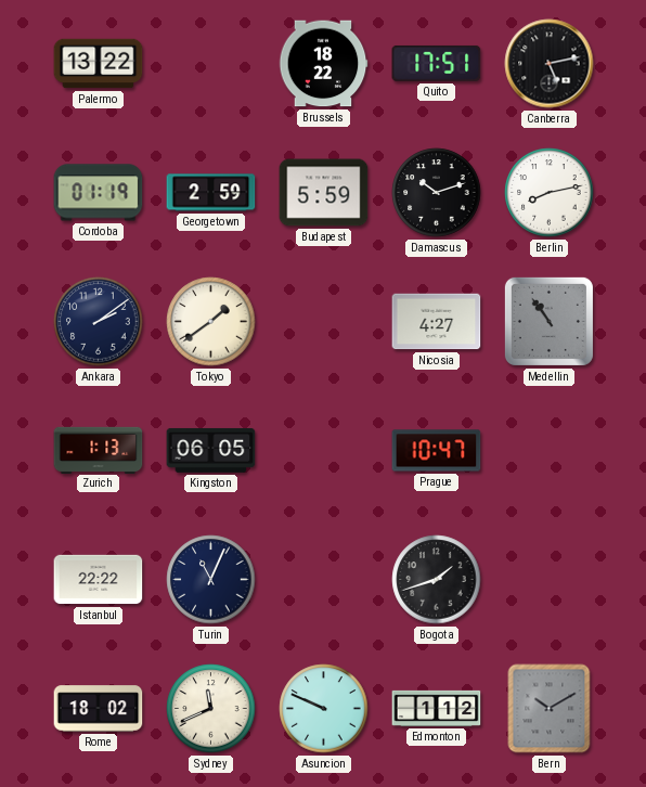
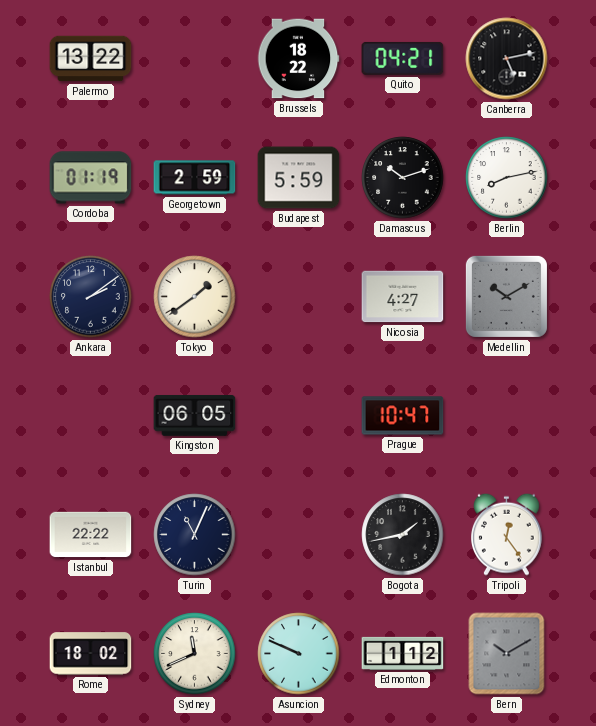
Quito: 17:51 -> 04:21 (403, 58)
Medellin: 10:54 -> 10:10 (506, 296)
Zurich: 1:13 -> none (99, 450)
Bogota: 1:42 -> 1:43 (403, 535)
Tripoli: none -> 12:24 (507, 534)
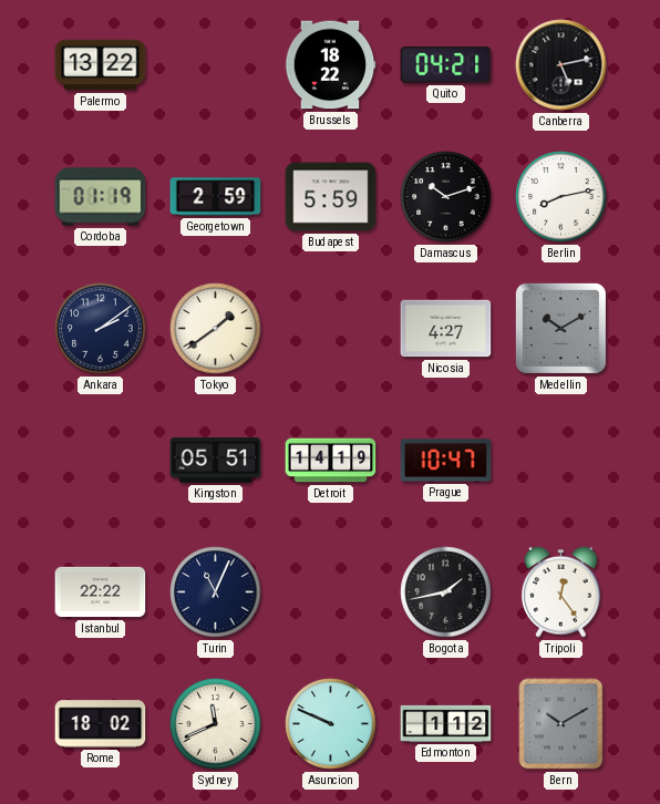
Kingston: 06:05 -> 05:51 (216, 460)
Detroit: none -> 14:19 (331, 461)
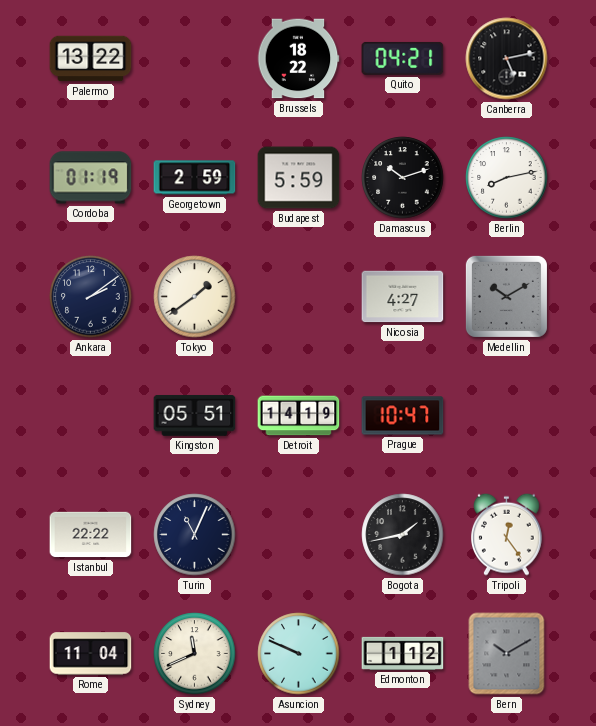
Rome: 18:02 -> 11:04 (91, 654)
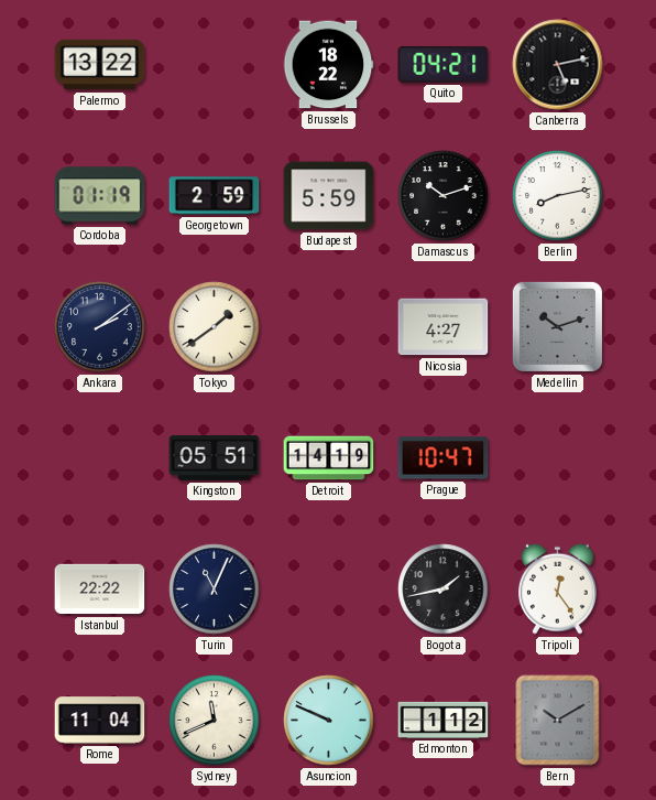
Medellin: 10:10 -> 10:12 (557, 326)
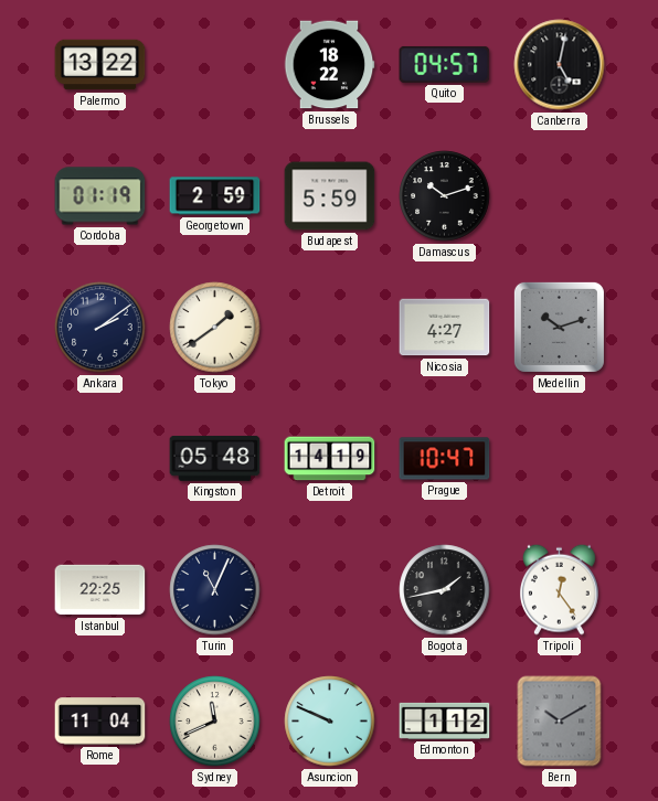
Quito: 04:21 -> 04:57 (445, 64)
Canberra: 5:13 -> 5:02 (560, 65)
Berlin: 8:13 -> none (558, 196)
Kingston: 05:51 -> 05:48 (215, 458)
Istanbul: 22:22 -> 22:25 (100, 590)
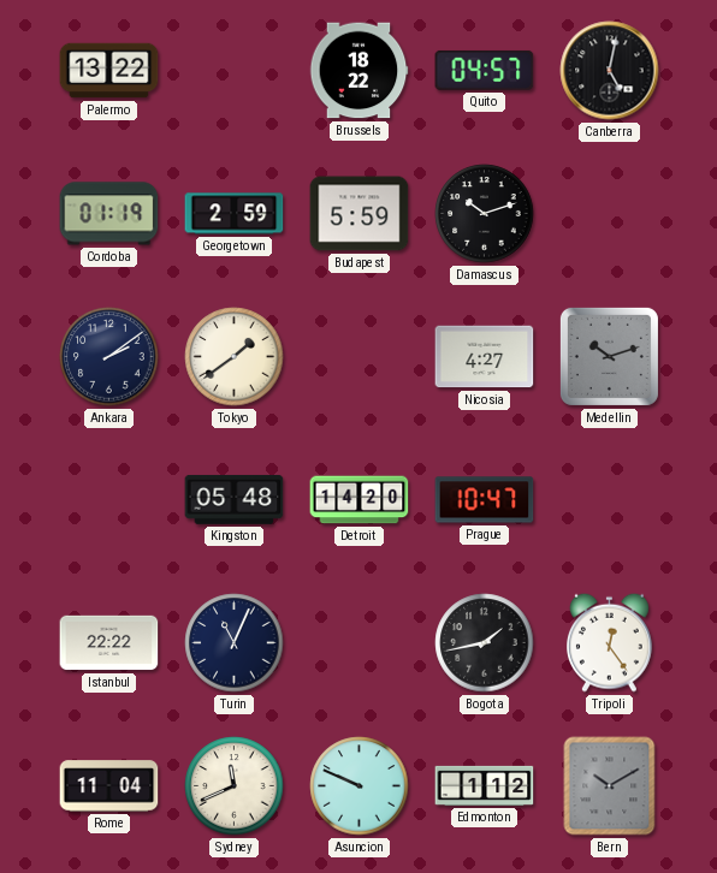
Detroit: 14:19 -> 14:20 (360, 500)
Istanbul: 22:25 -> 22:22 (109, 643)
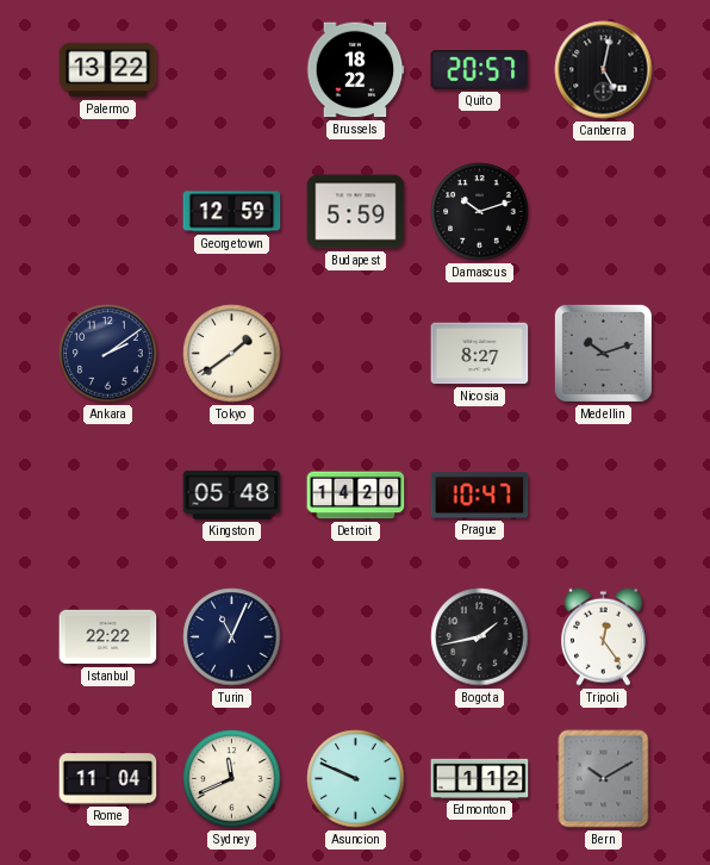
Quito: 04:57 -> 20:57 (480, 69)
Cordoba: 01:19 -> none (109, 214)
Georgetown: 2:59 -> 12:59 (232, 212)
Nicosia: 4:27 -> 8:27 (480, 354)
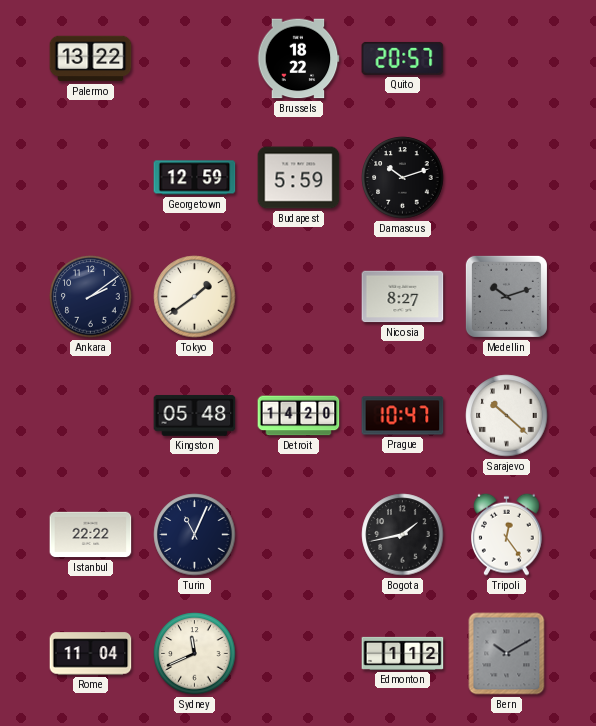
Canberra: 5:02 -> none (604, 70)
Sarajevo: none -> 10:22 (507, 416)
Asuncion: 9:49 -> none (356, 779)
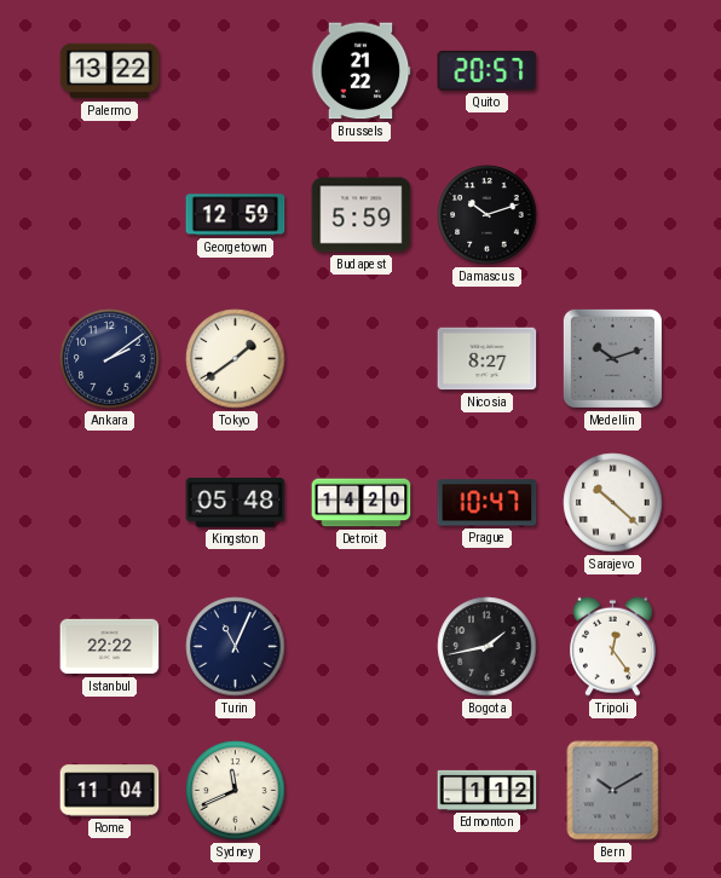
Brussels: 18:22 -> 21:22 (360, 71)
